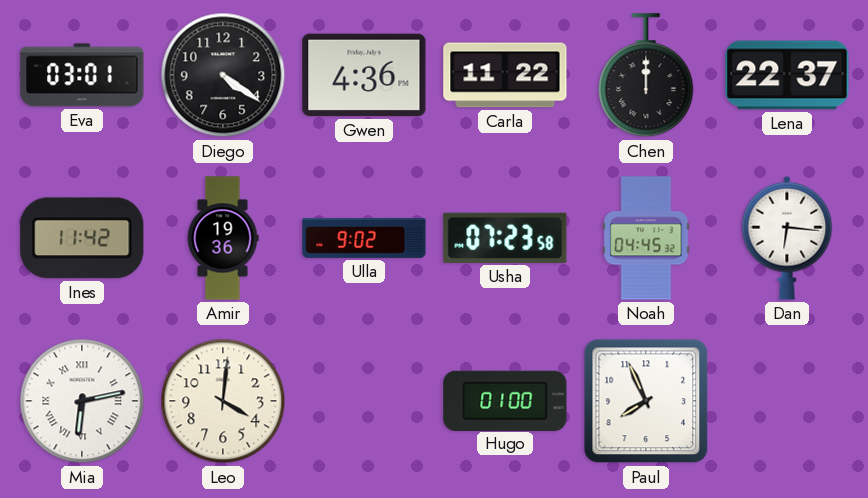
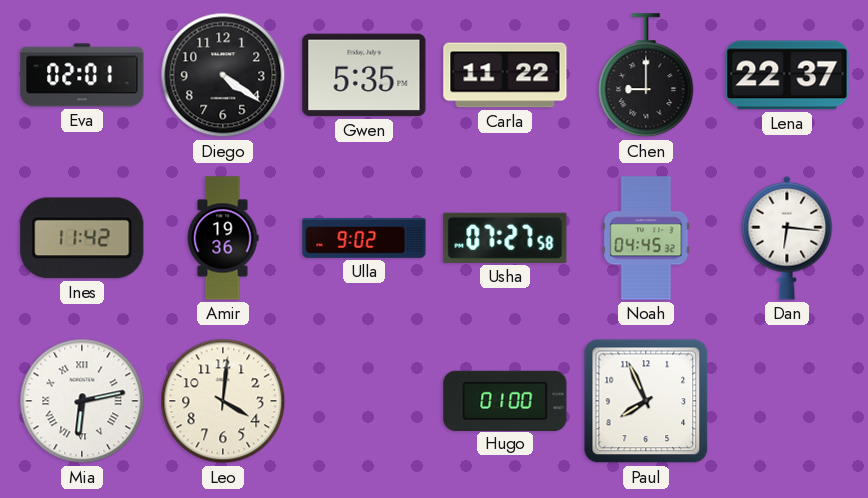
Eva: 03:01 -> 02:01 (82, 75)
Gwen: 4:36 -> 5:35 (364, 75)
Chen: 12:00 -> 9:00 (646, 76)
Usha: 07:23 -> 07:27 (505, 238)
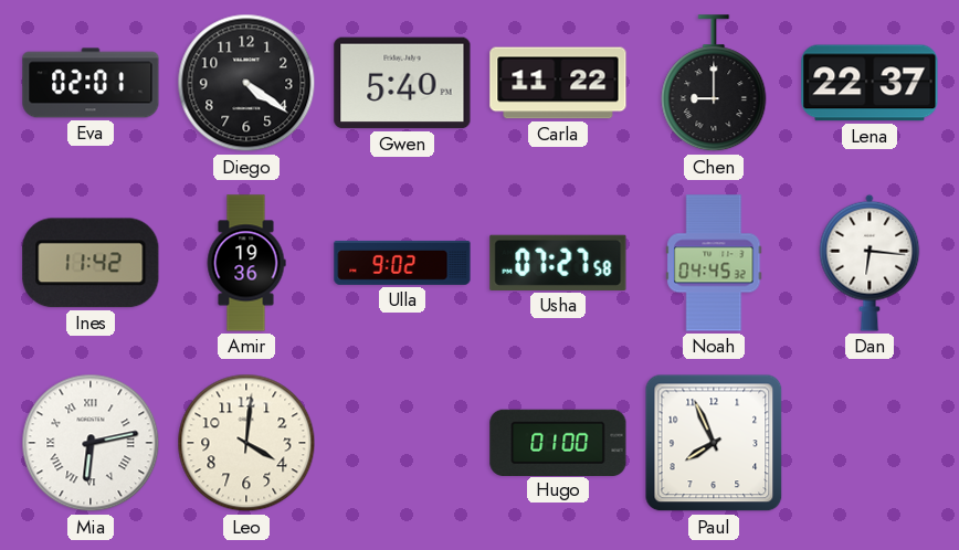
Gwen: 5:35 -> 5:40 (402, 83)
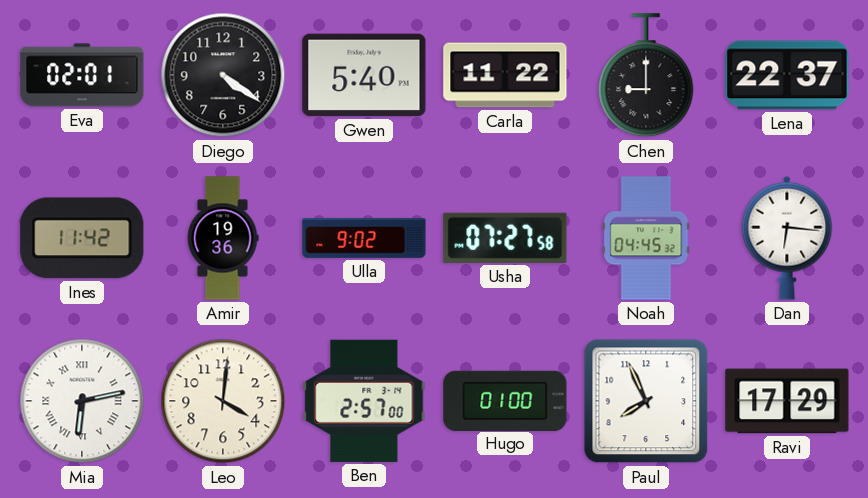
Ben: none -> 2:57 (364, 401)
Ravi: none -> 17:29 (787, 401)
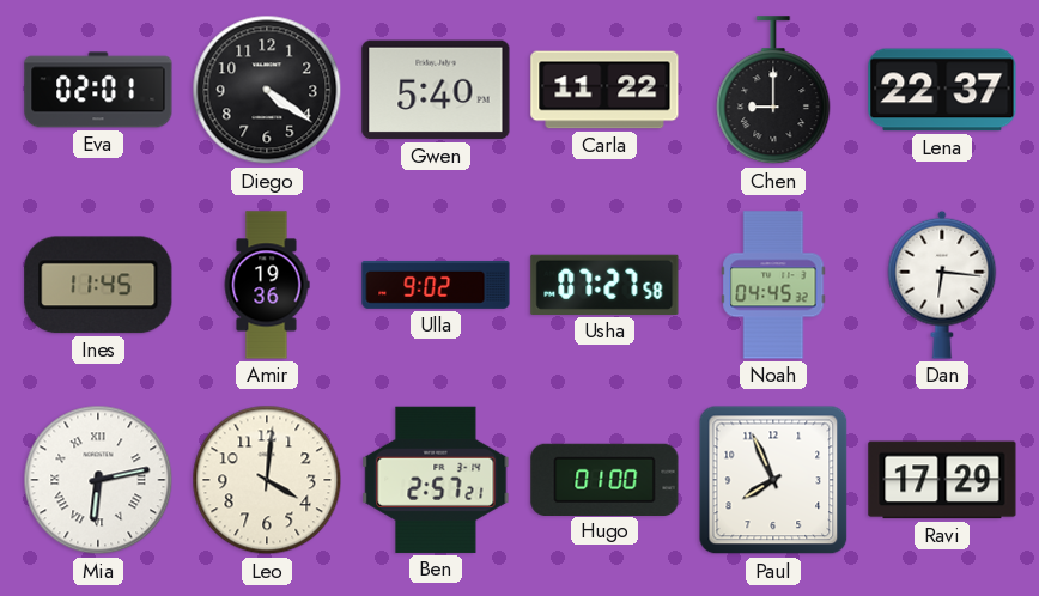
Ines: 11:42 -> 11:45 (98, 285)
Ben: 2:57:00 -> 2:57:21 (436, 480)
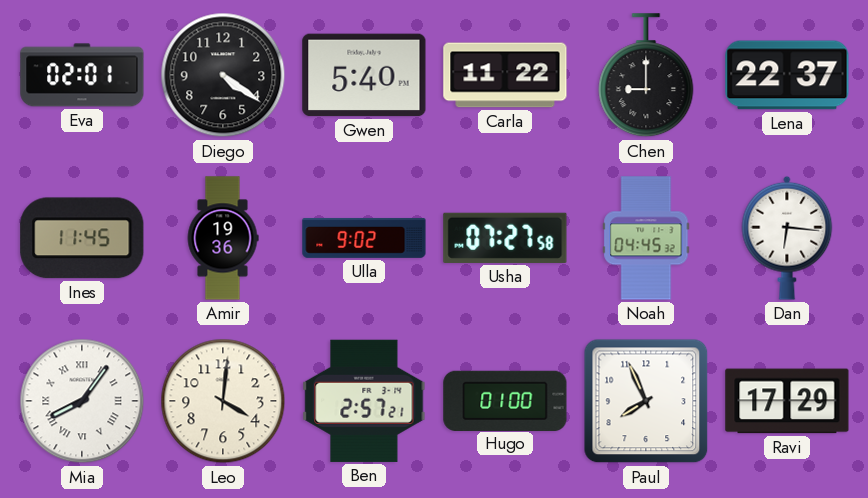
Mia: 6:13 -> 8:06 (82, 401)
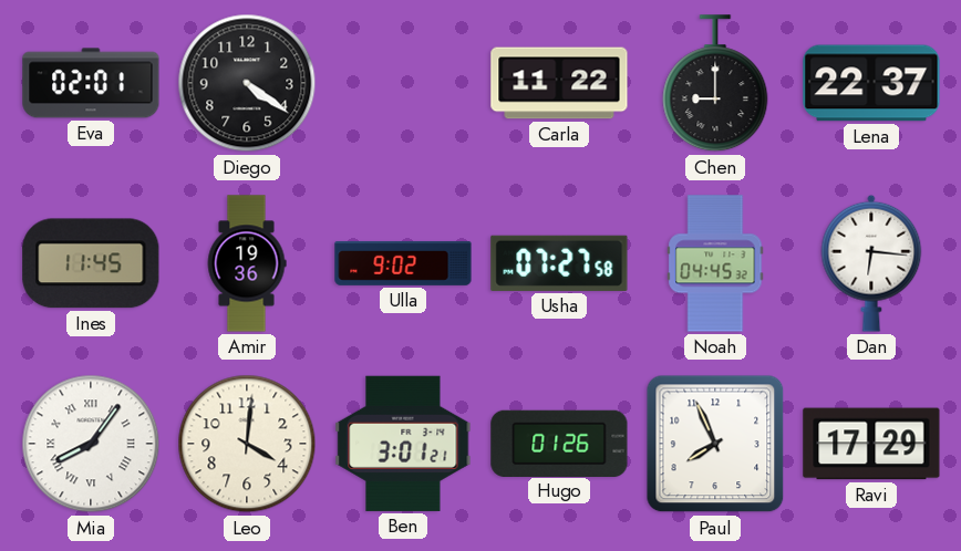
Gwen: 5:40 -> none (364, 75)
Ben: 2:57 -> 3:01 (403, 444)
Hugo: 01:00 -> 01:26 (559, 443)
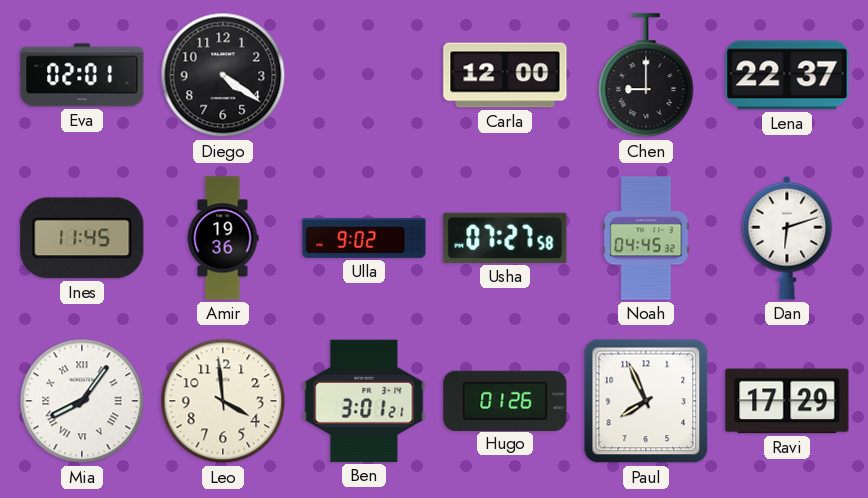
Carla: 11:22 -> 12:00 (505, 75)
Dan: 6:16 -> 6:12 (787, 238)
Leo: 4:01 -> 3:59 (223, 401)
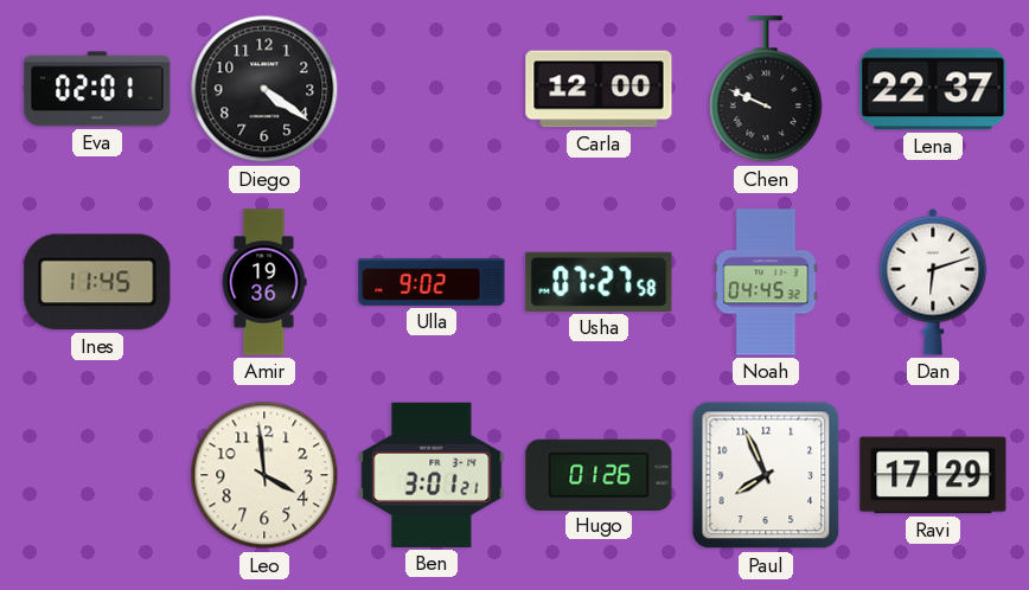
Chen: 9:00 -> 9:49 (766, 90)
Mia: 8:06 -> none (82, 401)
